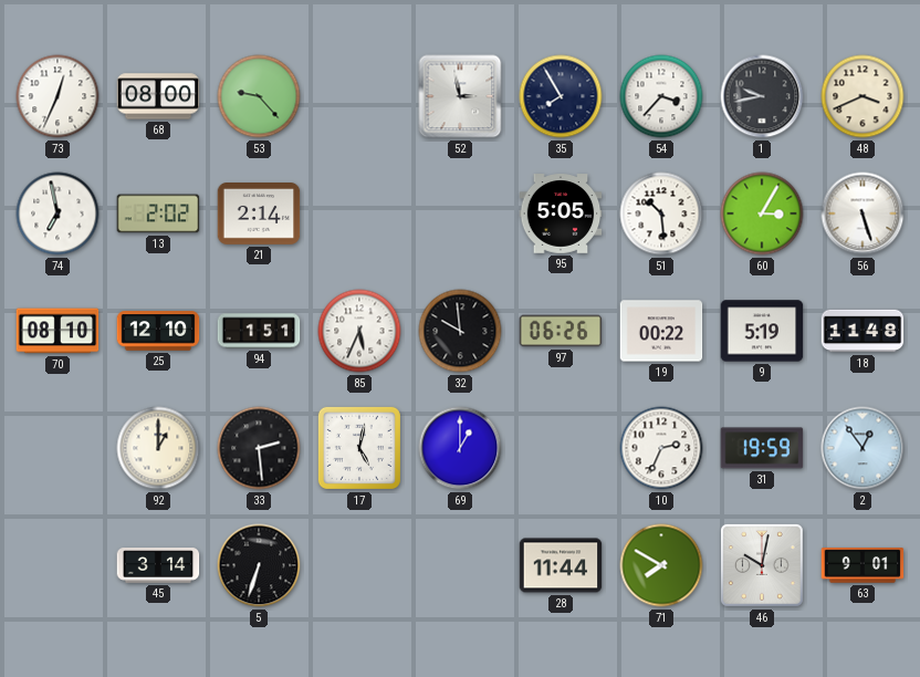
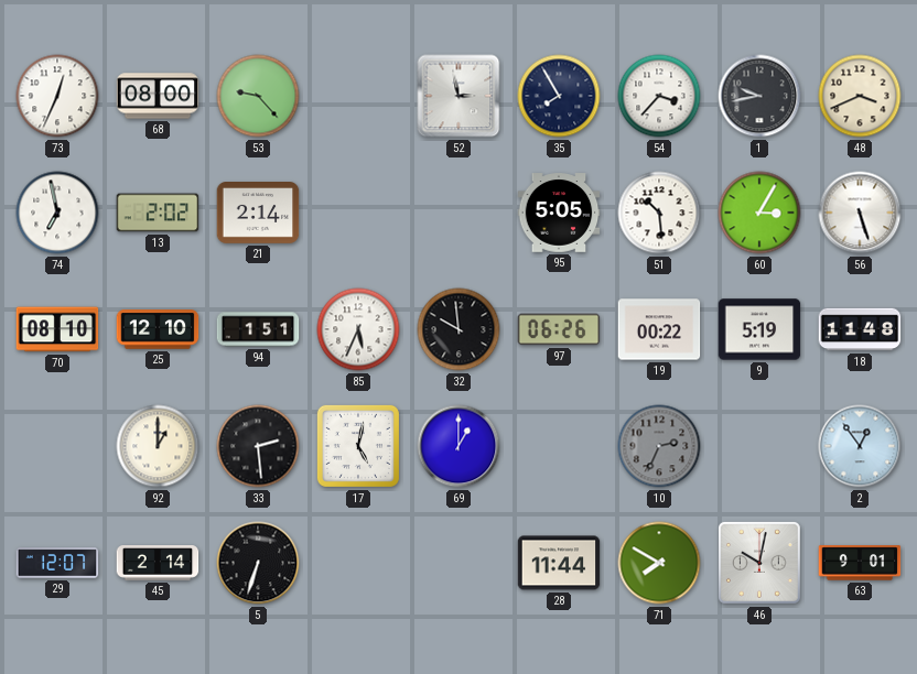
10 dial: white -> grey (659, 446)
31: 19:59 -> none (762, 448)
29: none -> 12:07 (57, 563)
45: 3:14 -> 2:14 (158, 563)
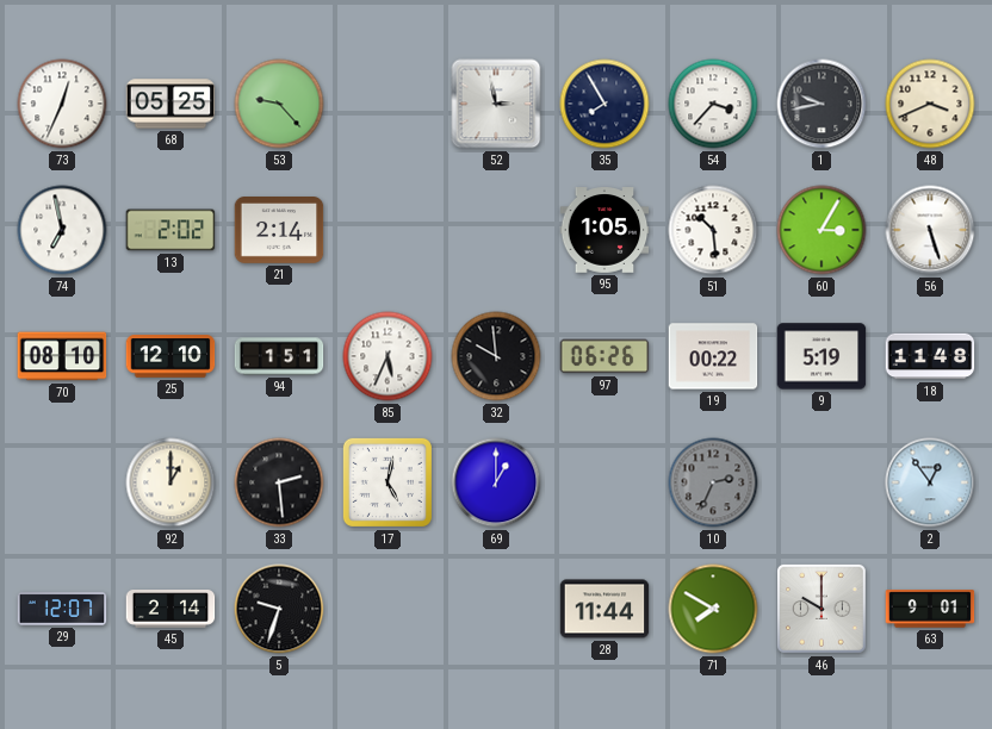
68: 08:00 -> 05:25 (170, 104)
95: 5:05 -> 1:05 (604, 230)
5: 6:33 -> 9:33 (279, 609)
46: 10:02 -> 10:00 (821, 609)
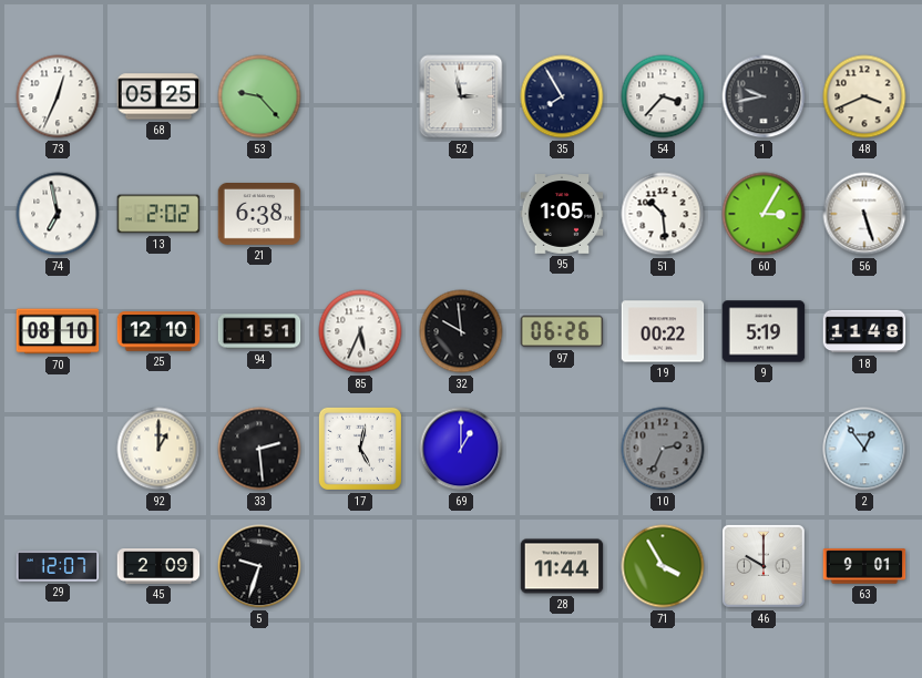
21: 2:14 -> 6:38 (259, 215)
45: 2:14 -> 2:09 (158, 566)
71: 7:50 -> 3:55 (663, 566)
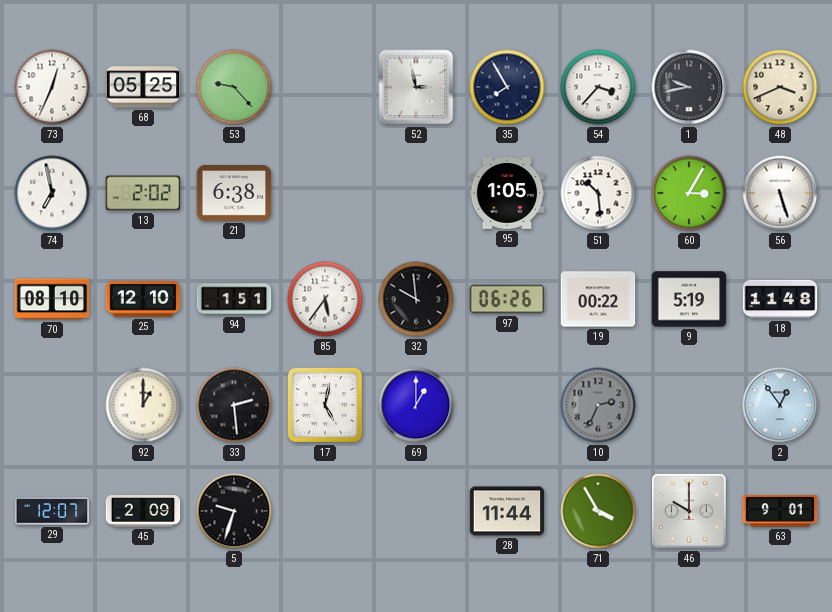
85: 5:34 -> 5:36 (325, 299)
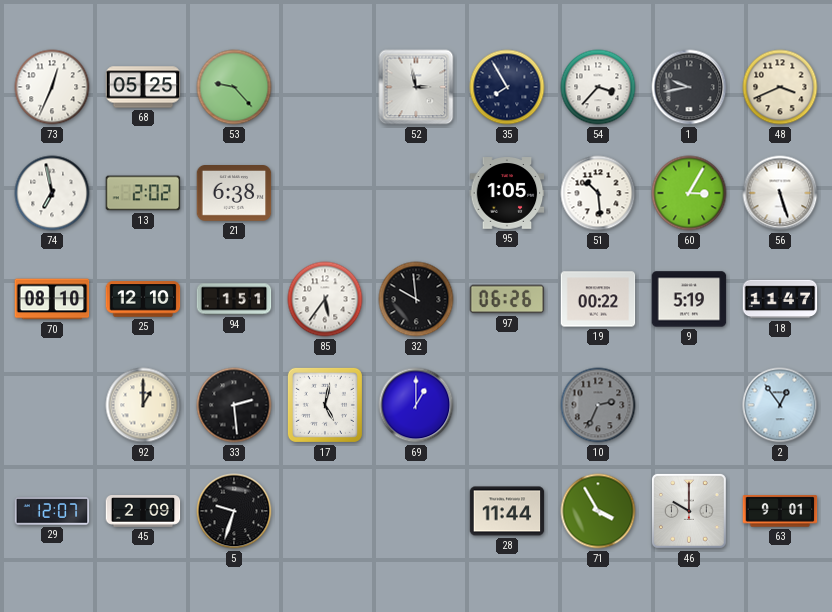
18: 11:48 -> 11:47 (780, 299)
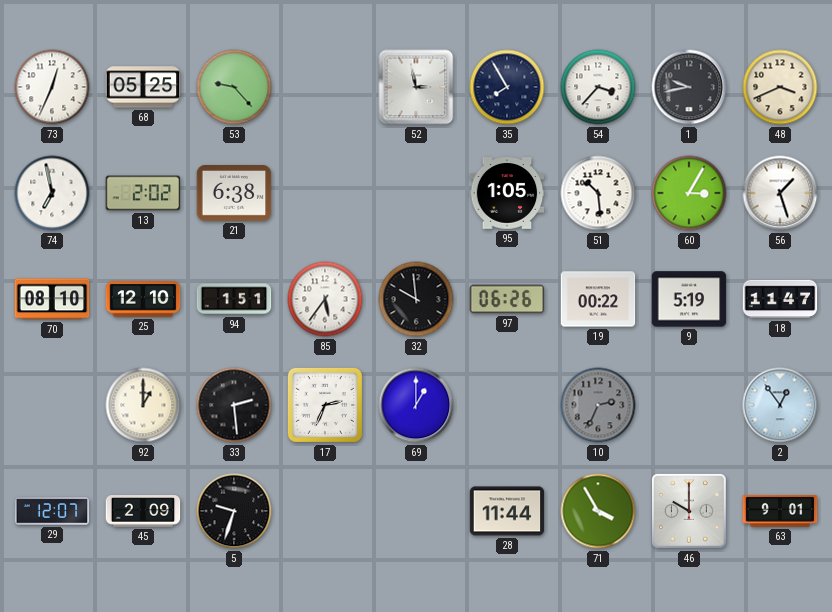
56: 5:27 -> 1:27 (780, 193)
17: 5:02 -> 2:34 (325, 405)
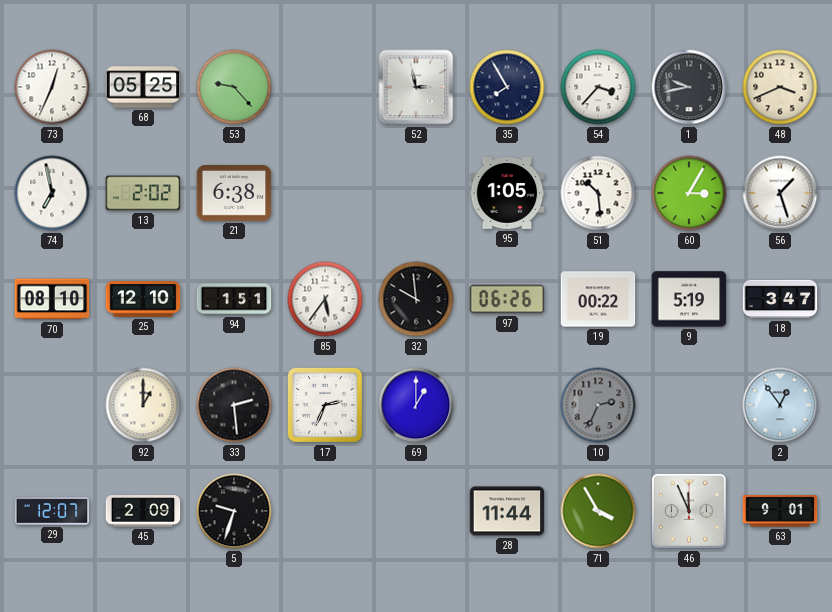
18: 11:47 -> 3:47 (780, 299)
46: 10:00 -> 11:56 (689, 511)
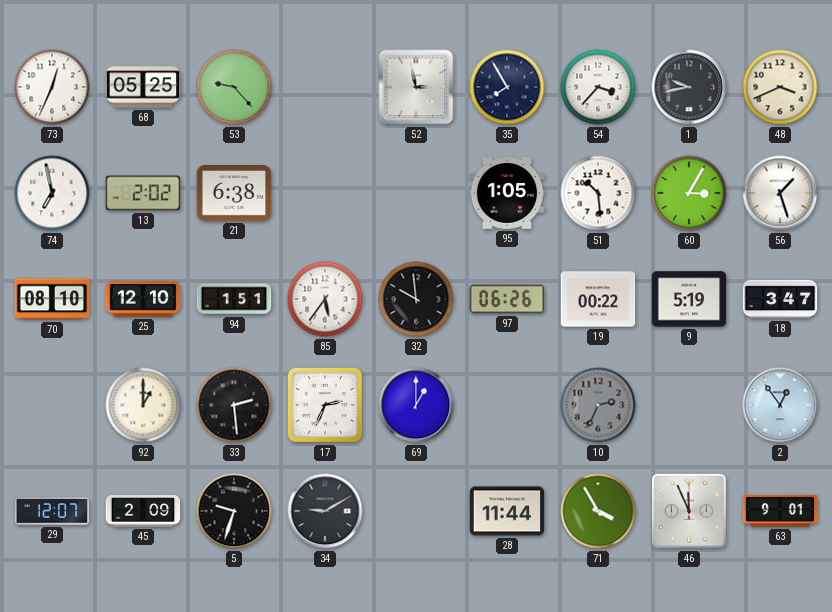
34: none -> 9:10 (325, 511)
